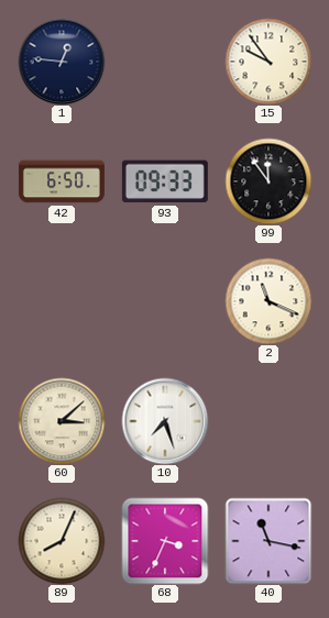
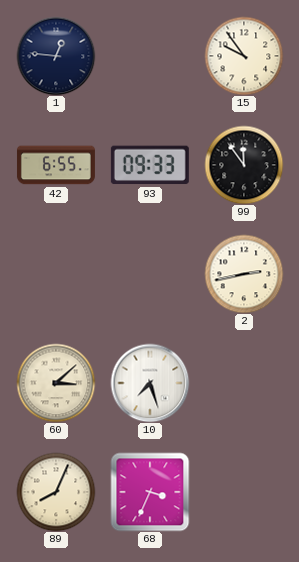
42: 6:50 -> 6:55 (56, 165)
2: 11:19 -> 2:43 (244, 274)
40: 11:17 -> none (268, 541)
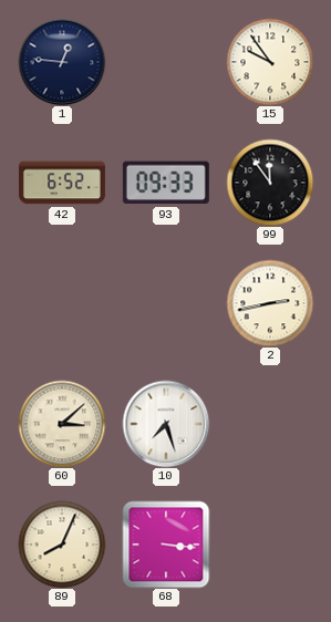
42: 6:55 -> 6:52 (62, 183)
68: 3:34 -> 3:16 (166, 545)
